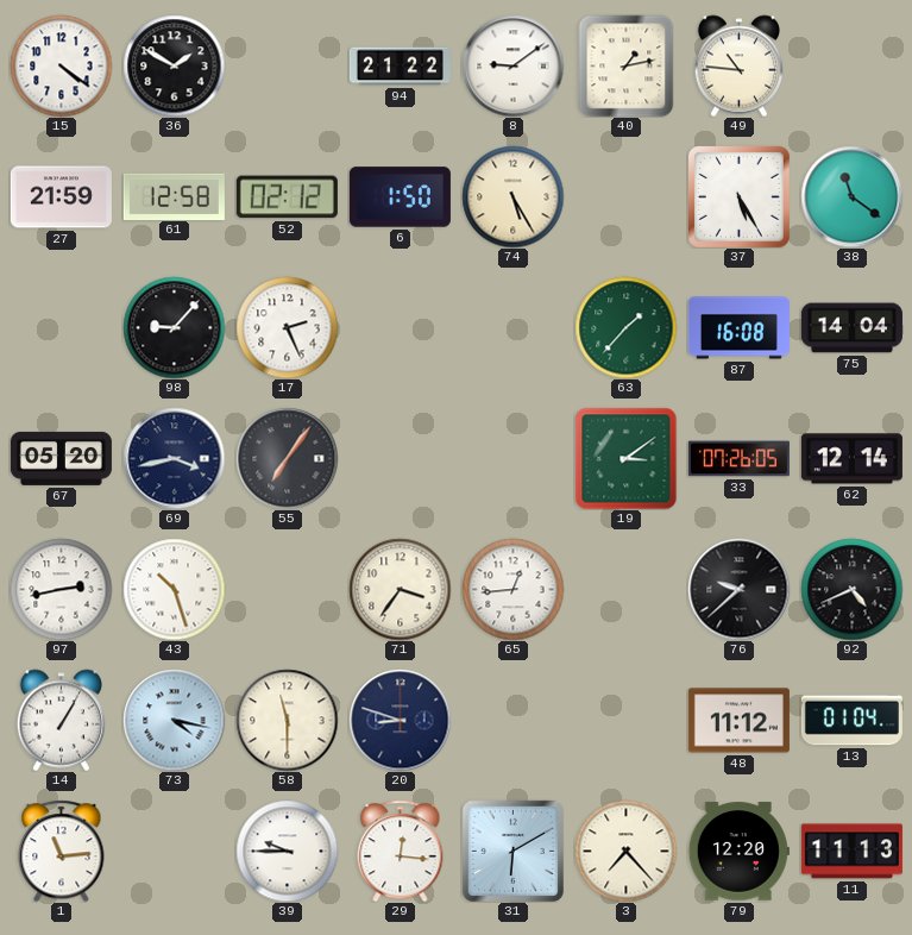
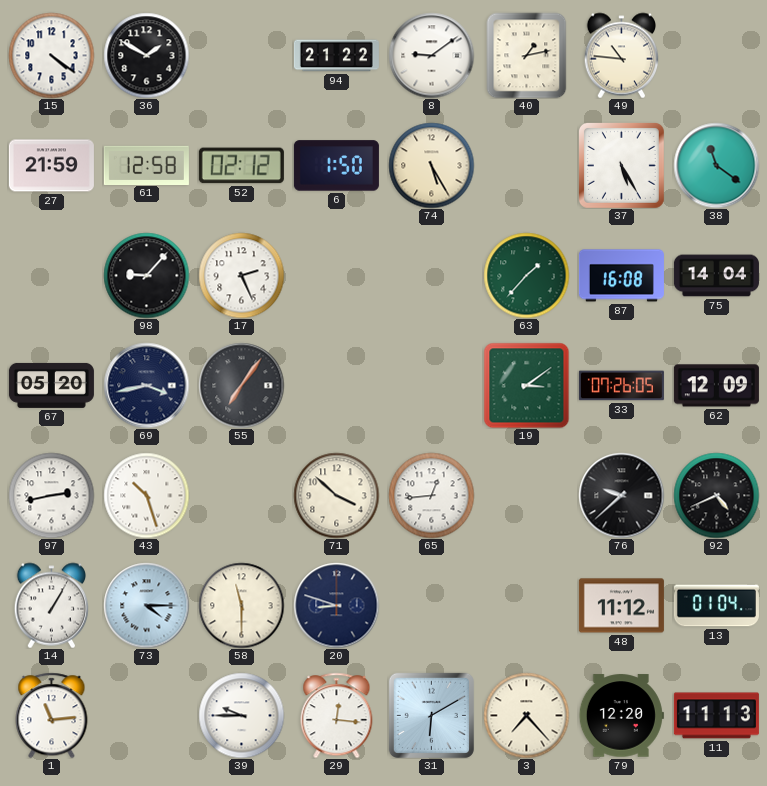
62: 12:14 -> 12:09 (716, 386)
71: 3:36 -> 3:52 (336, 495)
73: 4:17 -> 4:15 (146, 605)
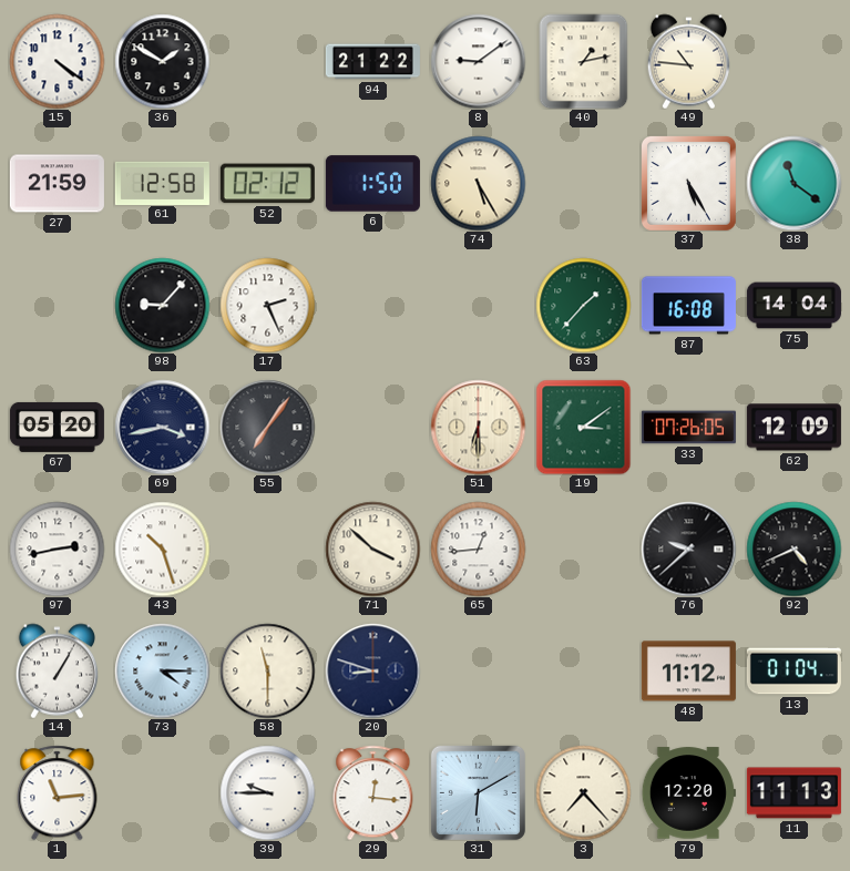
51: none -> 6:30 (478, 427)
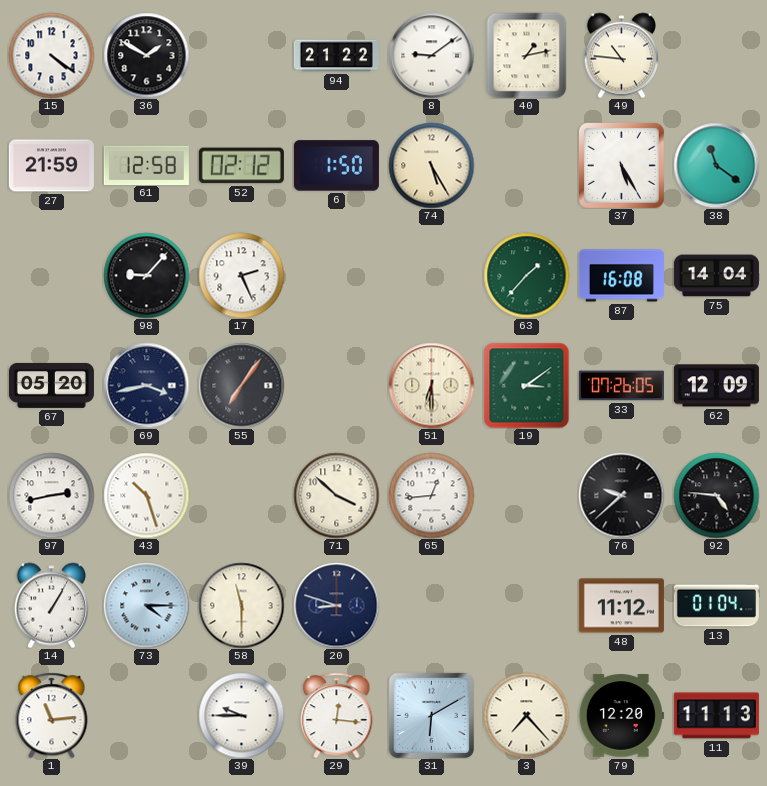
92: 4:41 -> 4:46 (716, 495)
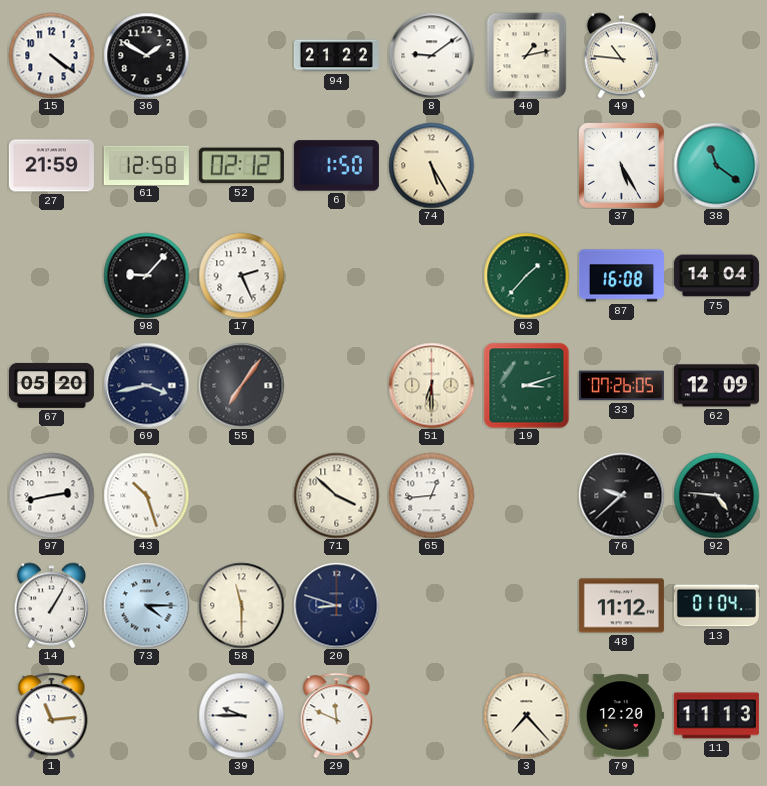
19: 3:09 -> 3:12 (526, 385)
29: 12:16 -> 11:49 (337, 715)
31: 6:10 -> none (431, 715)
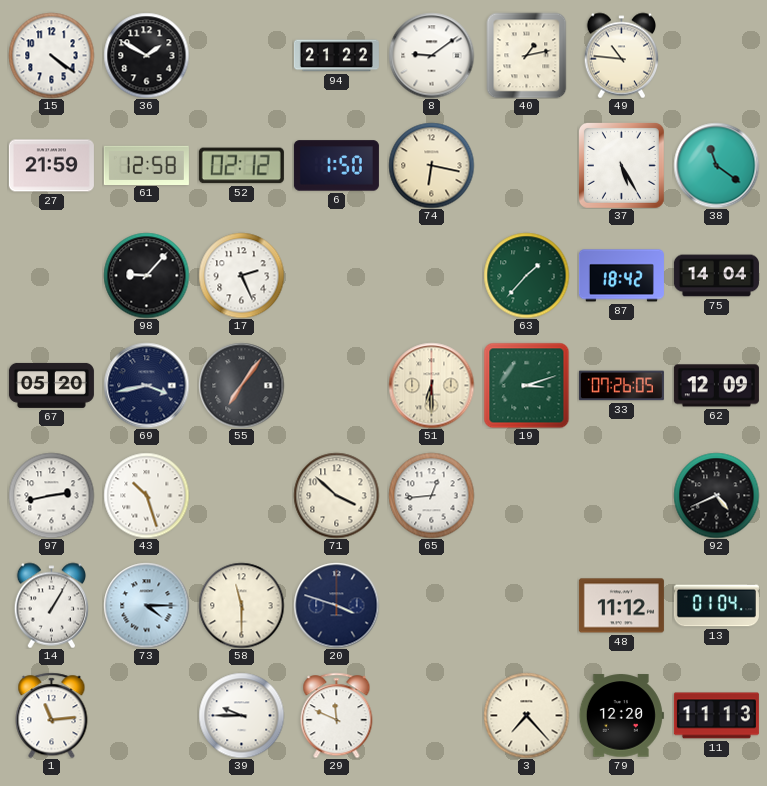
74: 5:25 -> 6:17 (431, 165)
87: 16:08 -> 18:42 (621, 276)
76: 9:38 -> none (621, 495)
92: 4:46 -> 4:41 (716, 495)
20: 8:48 -> 3:48 (336, 605)
